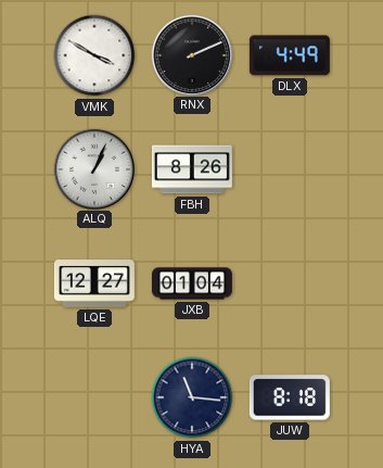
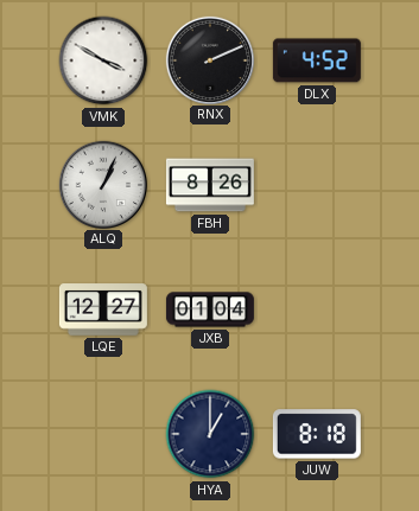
DLX: 4:49 -> 4:52 (317, 60)
HYA: 11:16 -> 1:00 (210, 434)
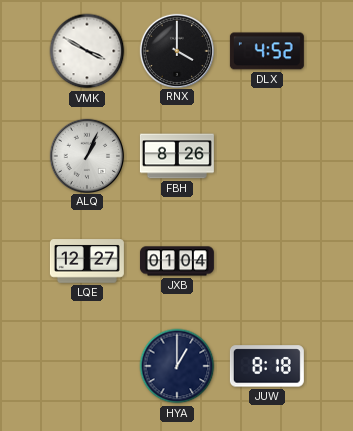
RNX: 2:11 -> 4:00 (176, 50)
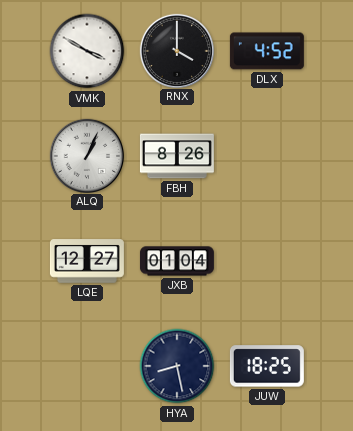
HYA: 1:00 -> 8:28 (177, 366)
JUW: 8:18 -> 18:25 (267, 366)
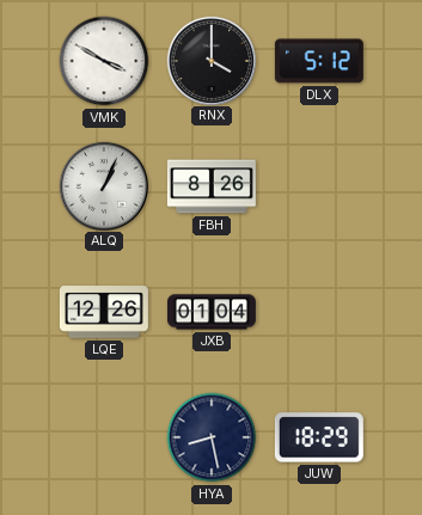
DLX: 4:52 -> 5:12 (319, 61)
LQE: 12:27 -> 12:26 (104, 312)
JUW: 18:25 -> 18:29 (319, 437)
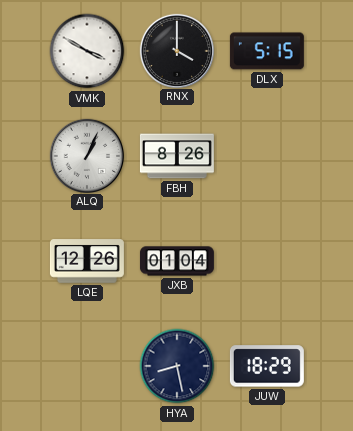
DLX: 5:12 -> 5:15 (267, 51)
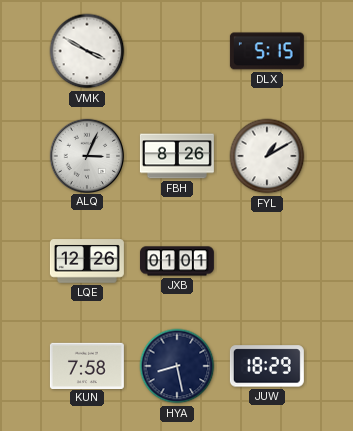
RNX: 4:00 -> none (176, 50)
ALQ: 1:04 -> 3:04 (86, 155)
FYL: none -> 1:10 (267, 156)
JXB: 01:04 -> 01:01 (177, 261)
KUN: none -> 7:58 (87, 365)
